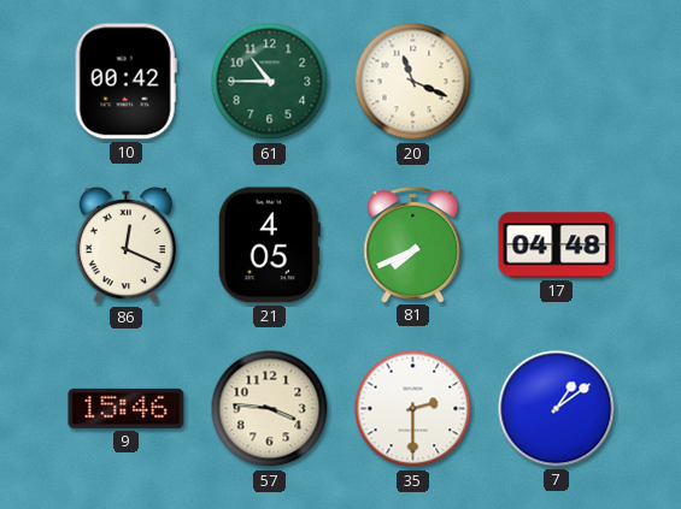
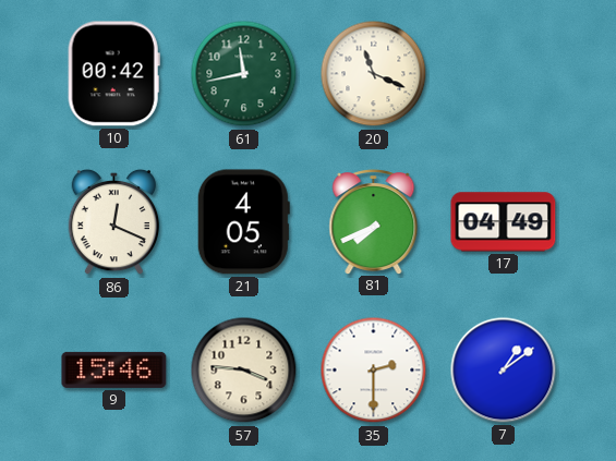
61: 10:45 -> 11:43 (244, 74)
17: 04:48 -> 04:49 (504, 222)
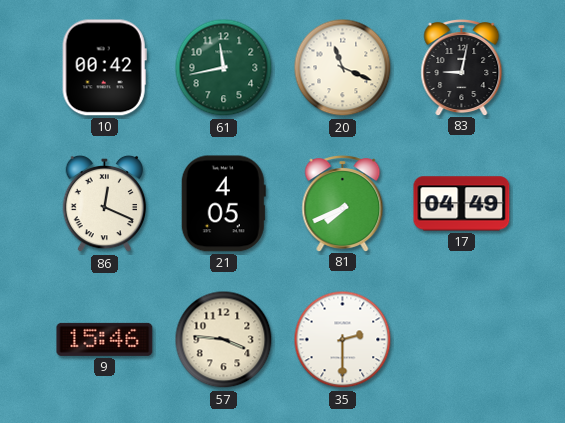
83: none -> 9:02 (462, 68)
7: 1:09 -> none (504, 371)
